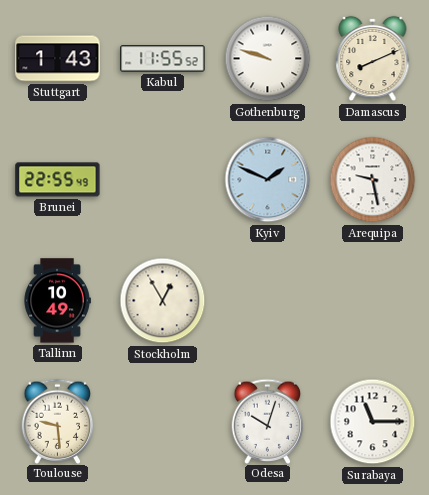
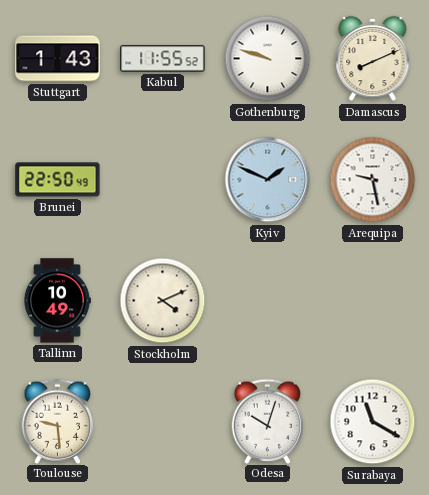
Brunei: 22:55 -> 22:50 (58, 180)
Stockholm: 12:55 -> 4:11 (163, 301)
Surabaya: 11:15 -> 11:20 (373, 422)
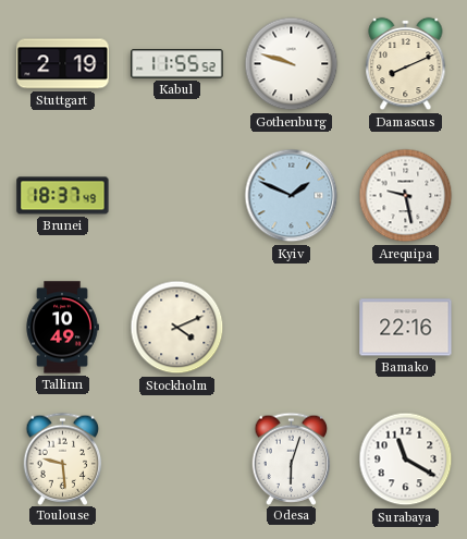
Stuttgart: 1:43 -> 2:19 (63, 64)
Brunei: 22:50 -> 18:37 (63, 196)
Bamako: none -> 22:16 (406, 328)
Odesa: 10:03 -> 6:03 (292, 458)
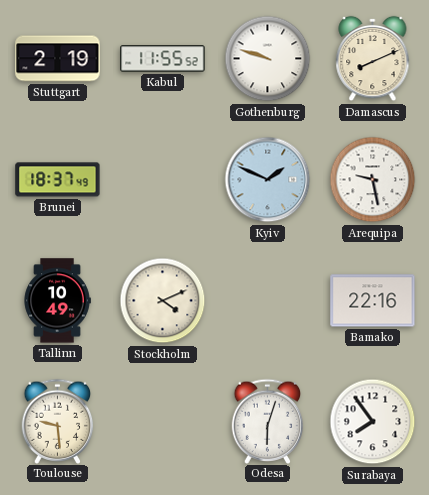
Surabaya: 11:20 -> 7:54 (373, 422)
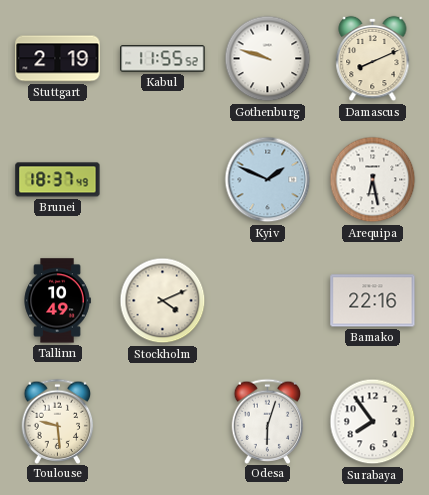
Arequipa: 9:28 -> 6:28 (373, 180)
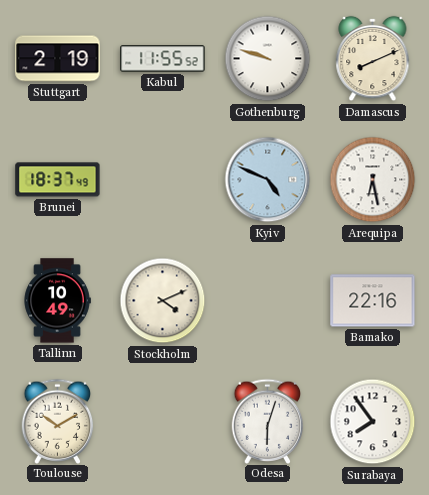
Kyiv: 1:49 -> 4:49 (268, 180)
Toulouse: 9:29 -> 10:10 (58, 421)
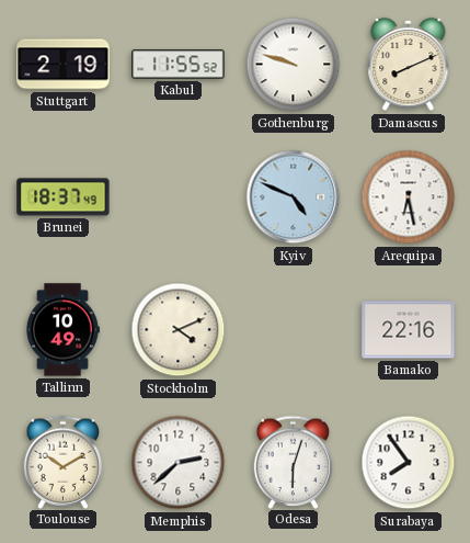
Memphis: none -> 2:38 (179, 463)
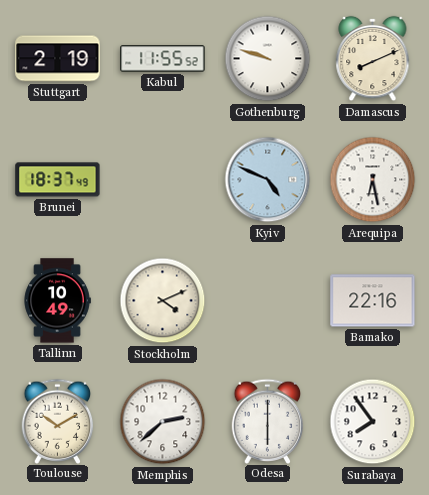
Odesa: 6:03 -> 6:00 (268, 421)
